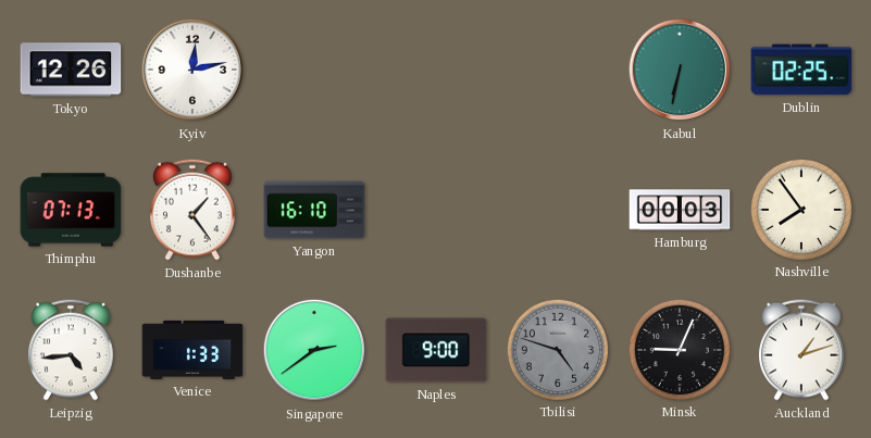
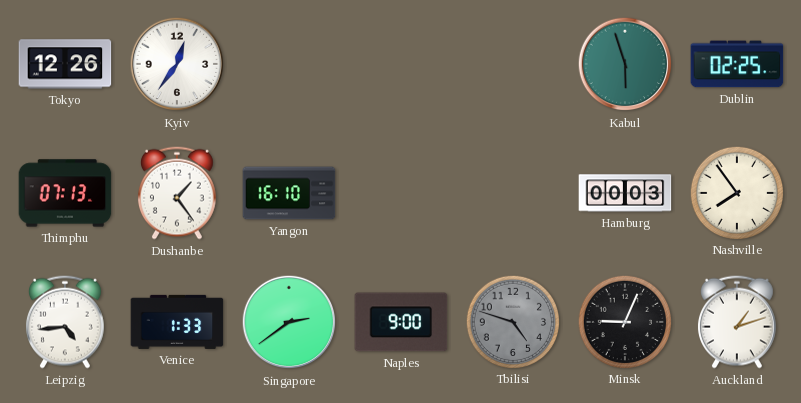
Kyiv: 12:13 -> 12:36 (177, 64)
Kabul: 6:32 -> 5:57 (625, 64)
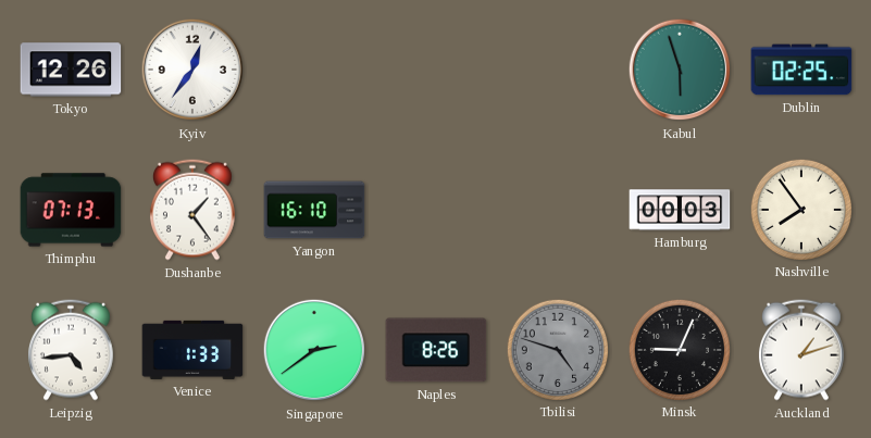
Naples: 9:00 -> 8:26 (436, 350)
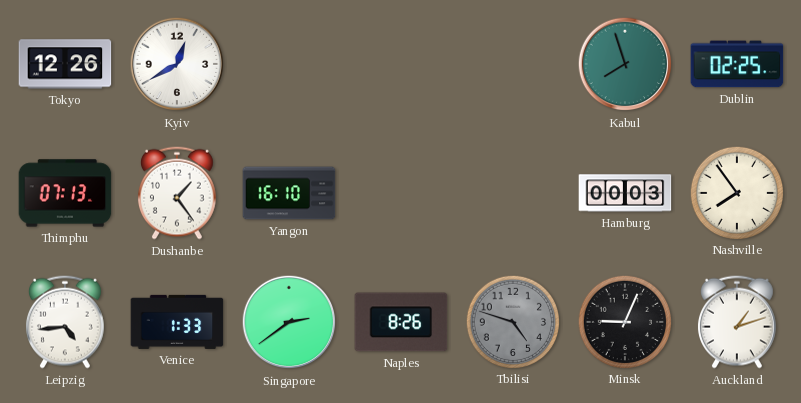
Kyiv: 12:36 -> 12:40 (177, 64)
Kabul: 5:57 -> 7:57 (625, 64)
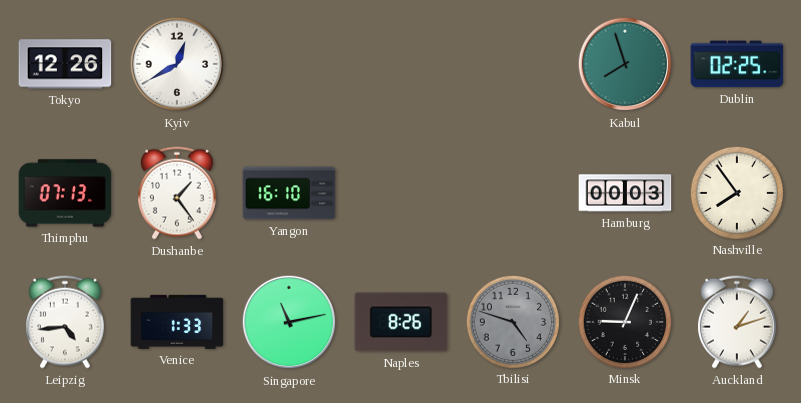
Singapore: 2:39 -> 11:13 (289, 322)
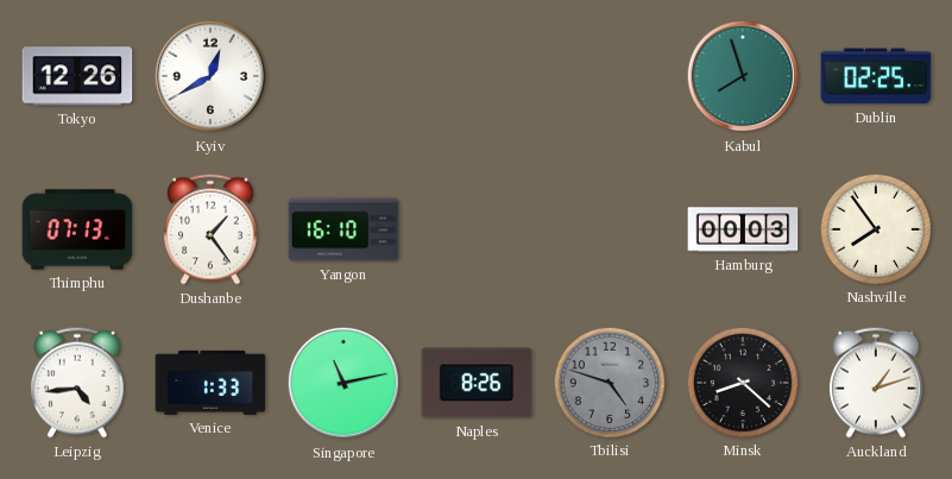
Minsk: 9:04 -> 8:22 (742, 382)
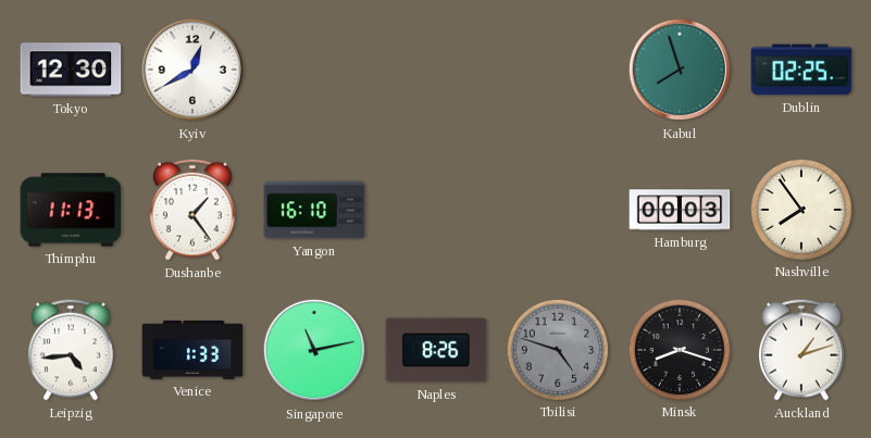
Tokyo: 12:26 -> 12:30 (71, 70)
Thimphu: 07:13 -> 11:13 (71, 210)
Minsk: 8:22 -> 8:18 (679, 349)
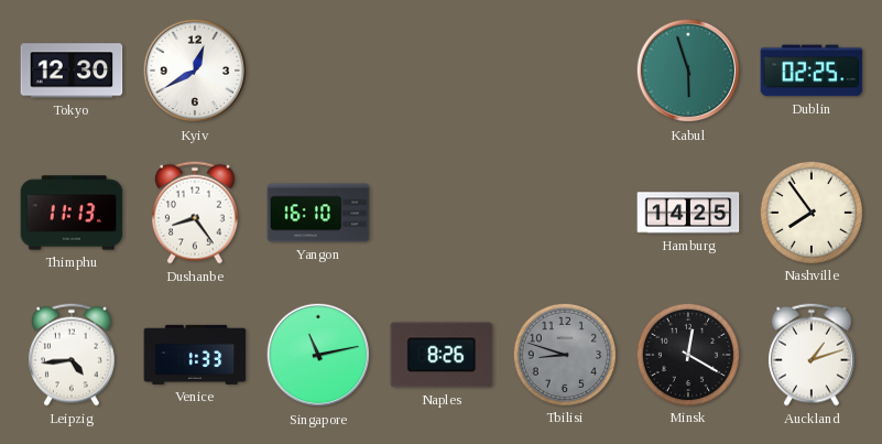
Kabul: 7:57 -> 5:57 (688, 71)
Dushanbe: 1:24 -> 8:24 (195, 213)
Hamburg: 00:03 -> 14:25 (688, 213)
Tbilisi: 4:48 -> 8:48 (564, 354)
Minsk: 8:18 -> 12:20 (687, 354)
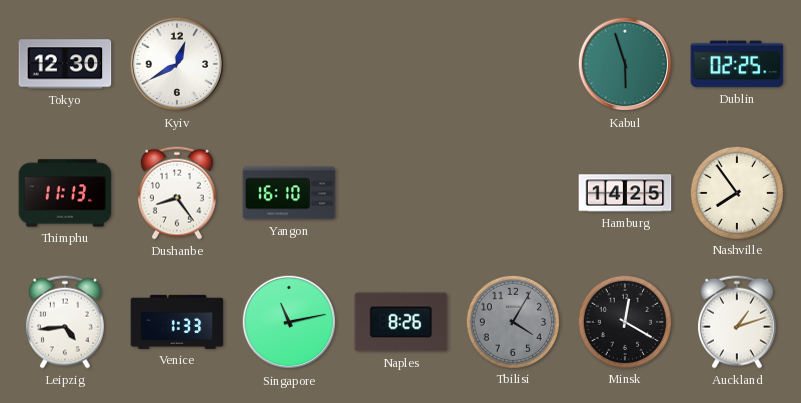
Tbilisi: 8:48 -> 4:05 (512, 321)
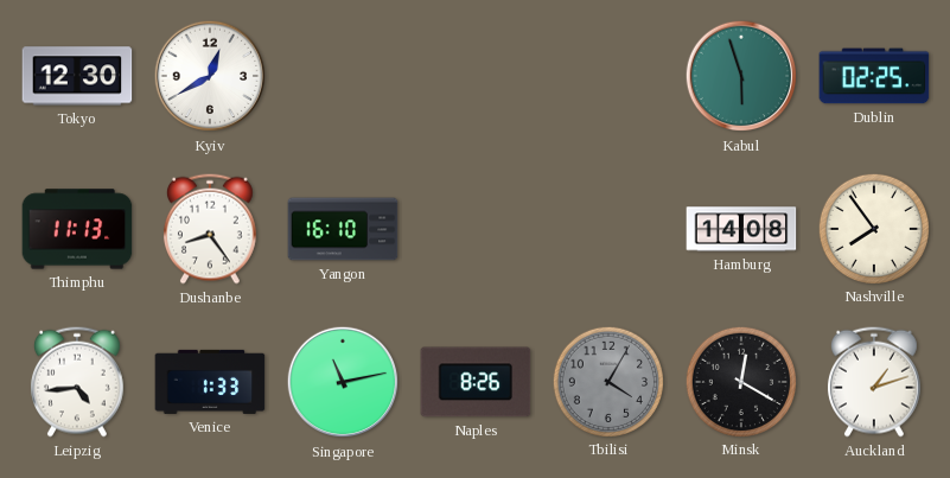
Hamburg: 14:25 -> 14:08 (741, 229)
